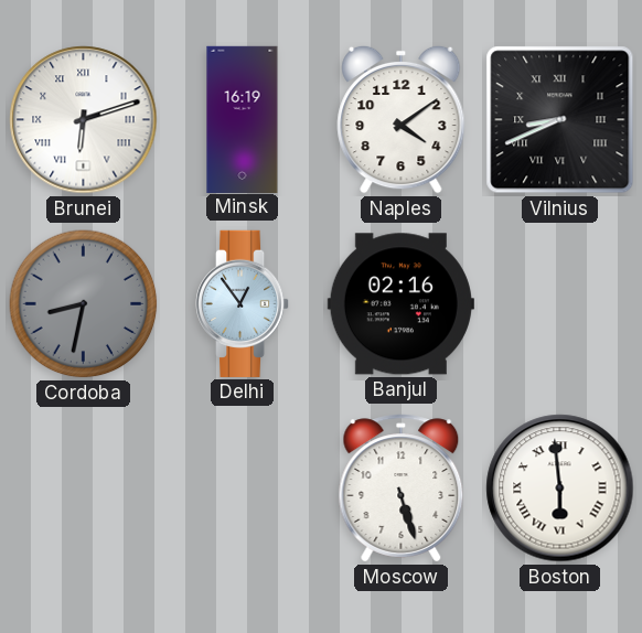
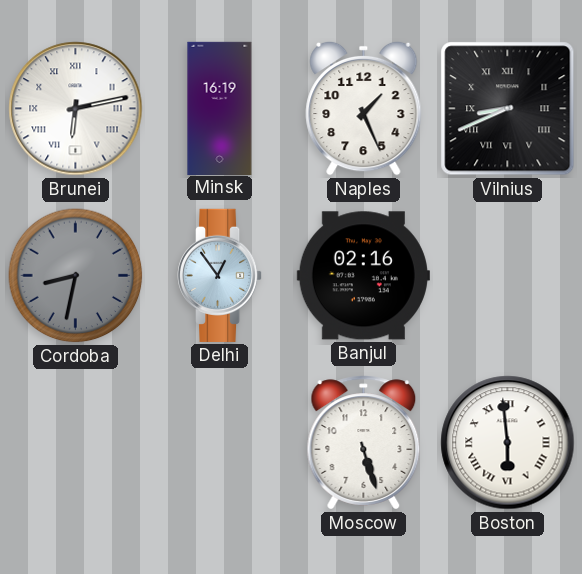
Brunei: 6:12 -> 6:13 (76, 109)
Naples: 4:09 -> 1:26 (364, 108)
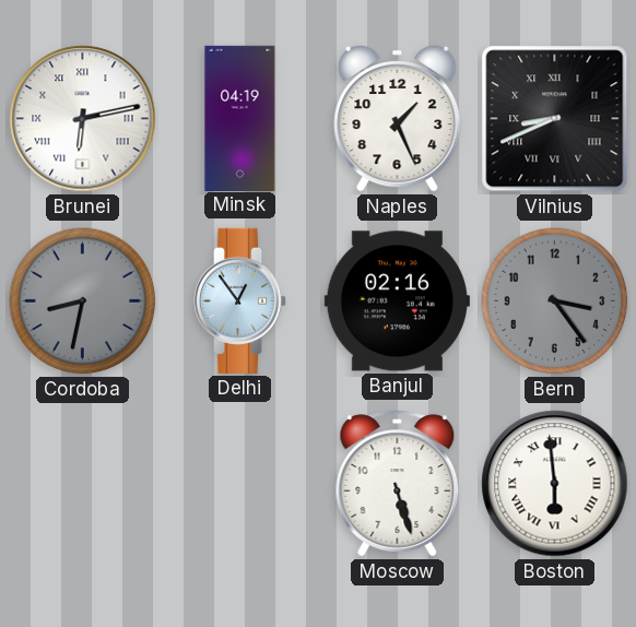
Minsk: 16:19 -> 04:19 (240, 118)
Bern: none -> 3:24 (555, 301)
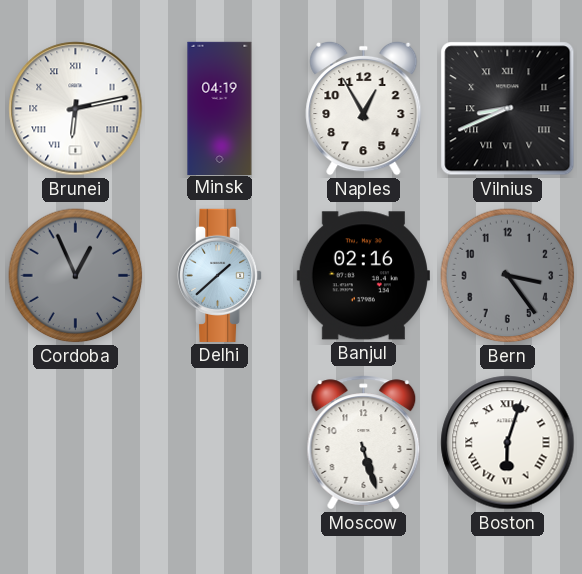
Naples: 1:26 -> 12:55 (364, 108)
Cordoba: 8:32 -> 12:56 (76, 276)
Delhi: 12:54 -> 1:38 (221, 275)
Boston: 5:59 -> 6:03 (508, 443)
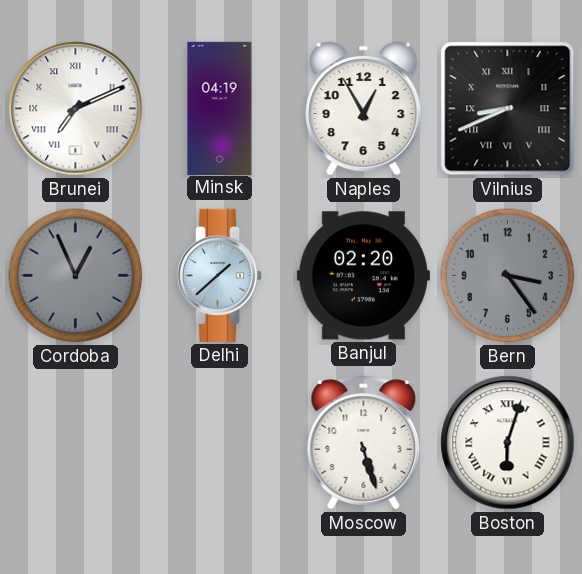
Brunei: 6:13 -> 7:11 (76, 109)
Banjul: 02:16 -> 02:20 (363, 276)
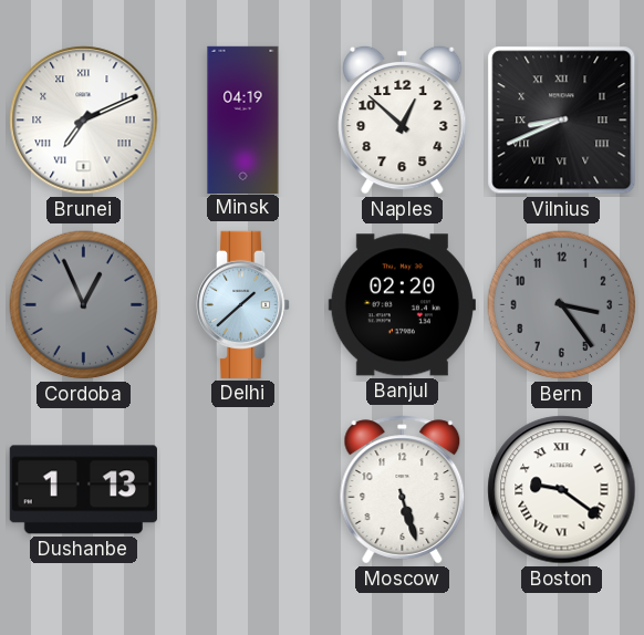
Naples: 12:55 -> 12:52 (403, 119)
Dushanbe: none -> 1:13 (83, 490)
Boston: 6:03 -> 9:21 (562, 490)
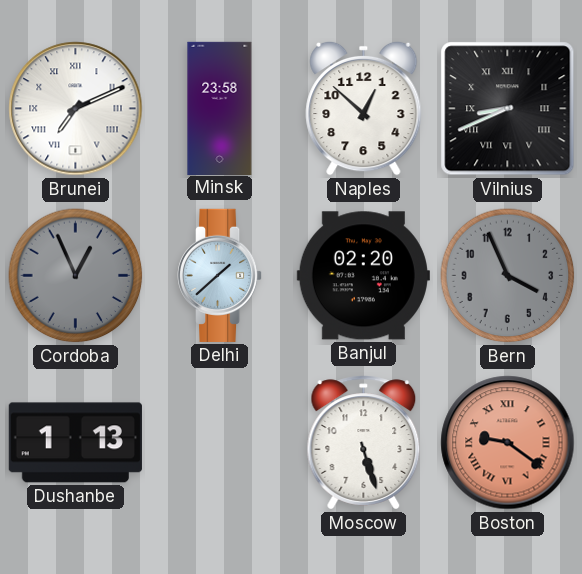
Minsk: 04:19 -> 23:58 (220, 108)
Bern: 3:24 -> 3:56 (508, 276)
Boston dial: white -> salmon (508, 443)
